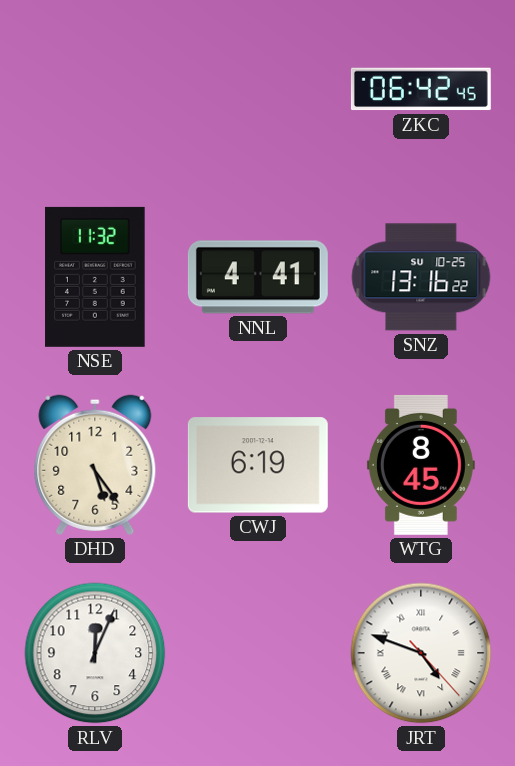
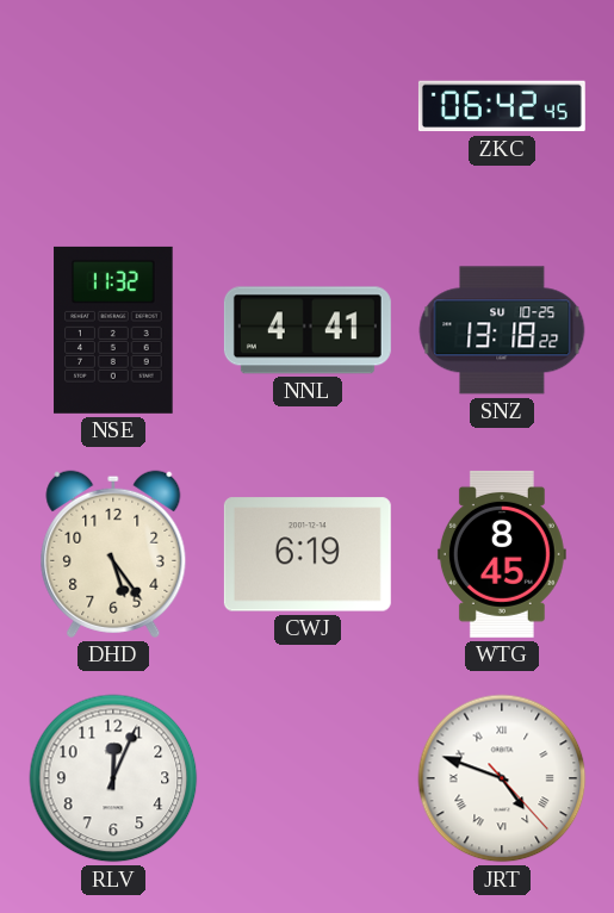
SNZ: 13:16 -> 13:18 (502, 330)
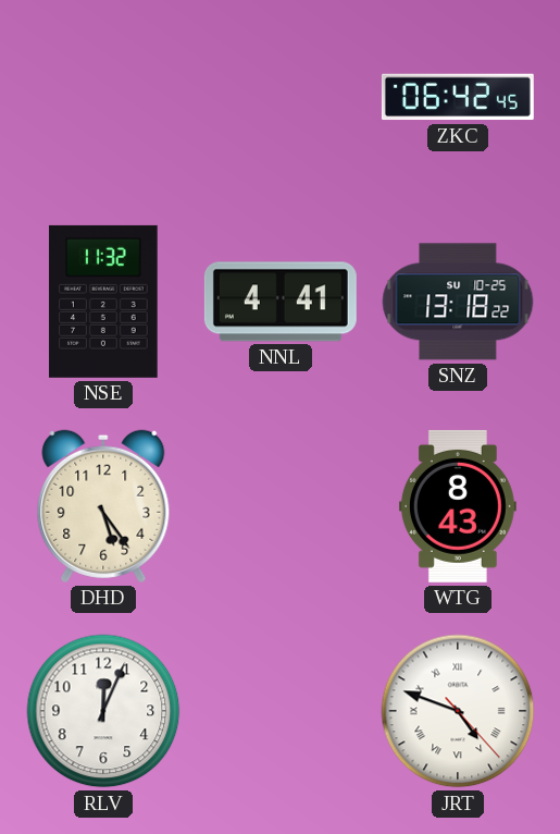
CWJ: 6:19 -> none (308, 554)
WTG: 8:45 -> 8:43 (458, 506)
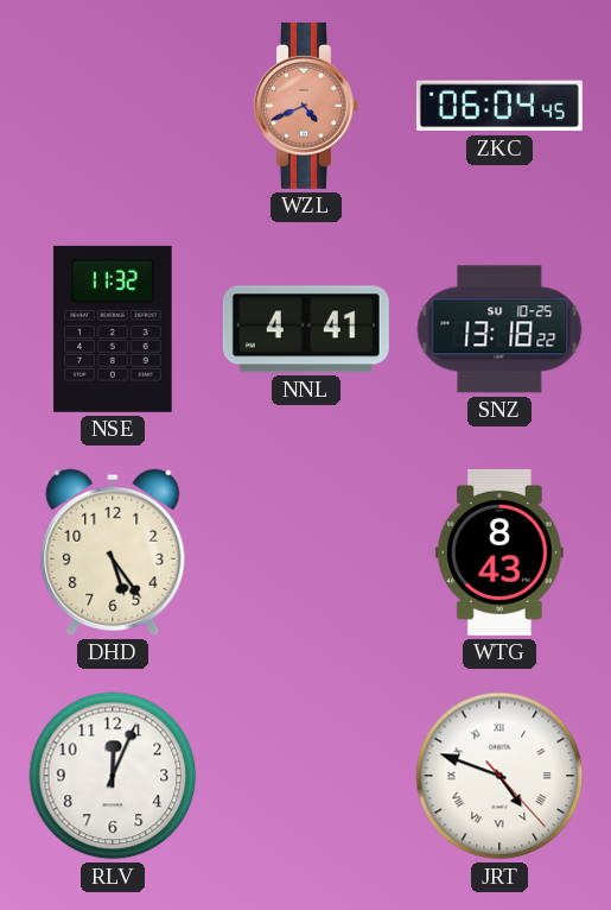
WZL: none -> 4:41 (306, 106)
ZKC: 06:42 -> 06:04 (499, 106)
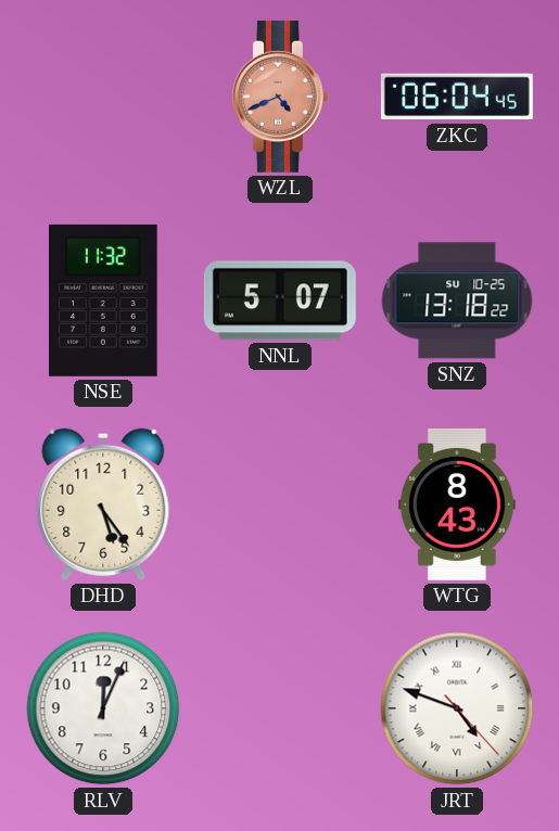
NNL: 4:41 -> 5:07 (280, 301)
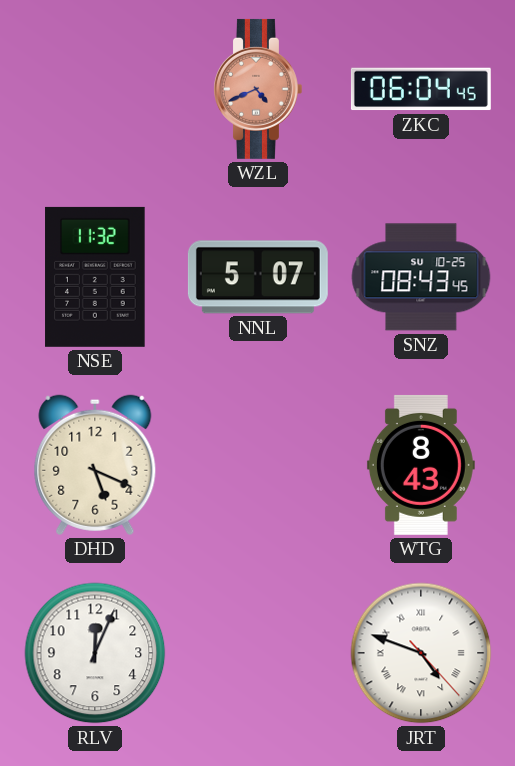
SNZ: 13:18 -> 08:43 (421, 277)
DHD: 5:24 -> 5:19 (95, 465)
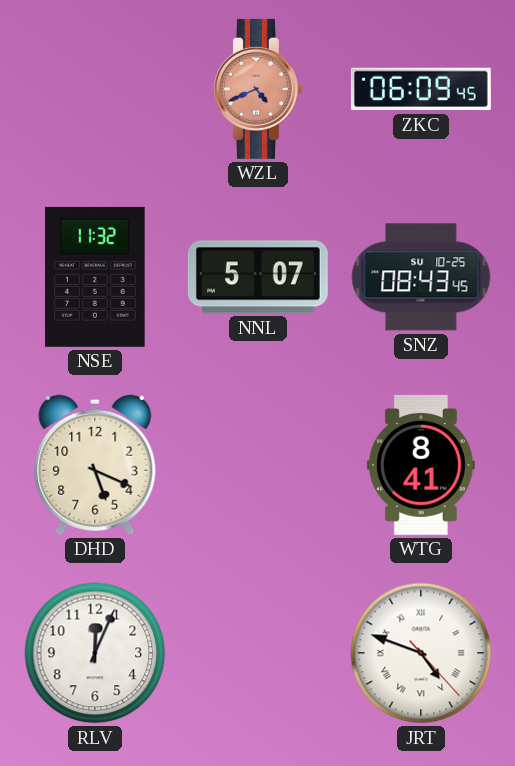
ZKC: 06:04 -> 06:09 (421, 89)
WTG: 8:43 -> 8:41 (421, 465)
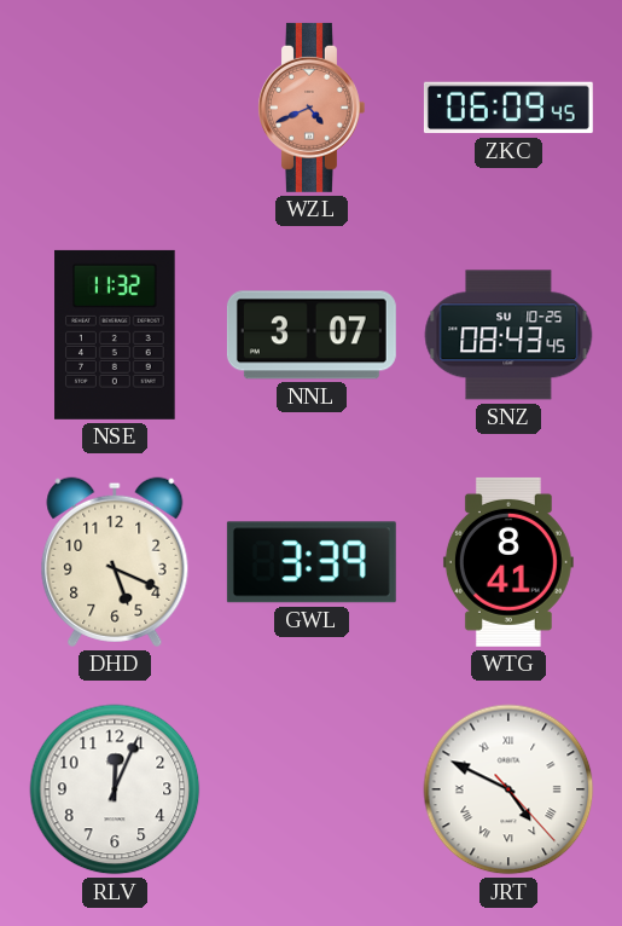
NNL: 5:07 -> 3:07 (312, 335)
GWL: none -> 3:39 (312, 562)
JRT: 4:48 -> 4:49 (508, 789)
